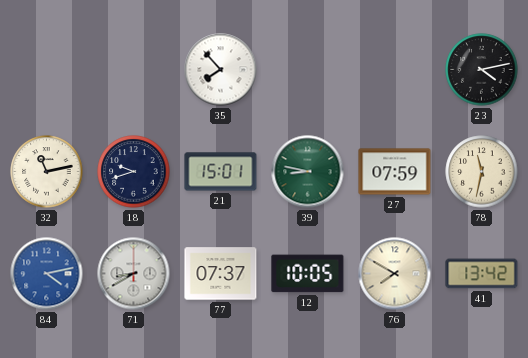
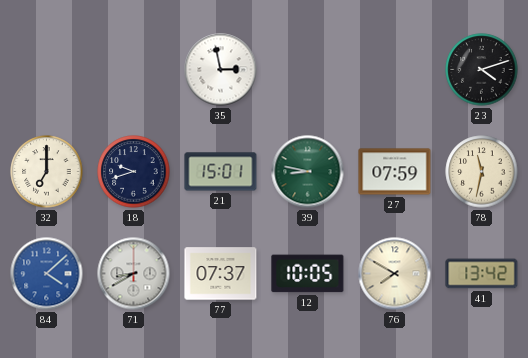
35: 7:53 -> 2:58 (221, 70)
23: 4:13 -> 4:12 (482, 70)
32: 11:13 -> 7:00 (47, 172)
84: 4:13 -> 4:08 (47, 274)
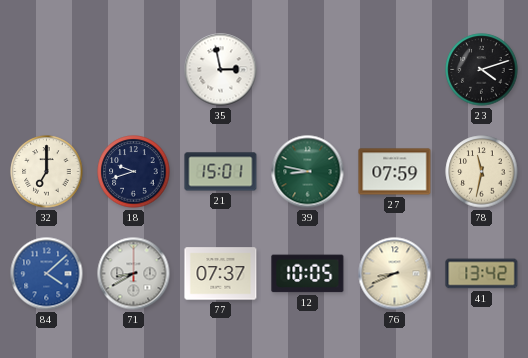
76: 7:50 -> 8:41 (395, 274)
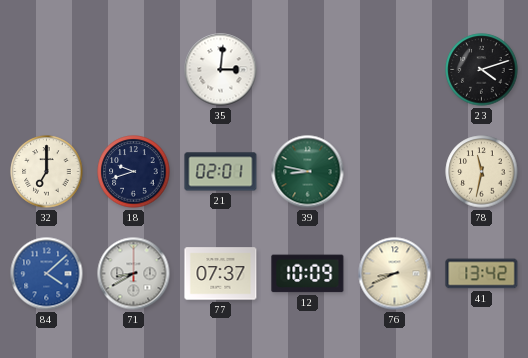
35: 2:58 -> 3:01 (221, 70)
21: 15:01 -> 02:01 (221, 172)
27: 07:59 -> none (395, 172)
12: 10:05 -> 10:09 (308, 274)
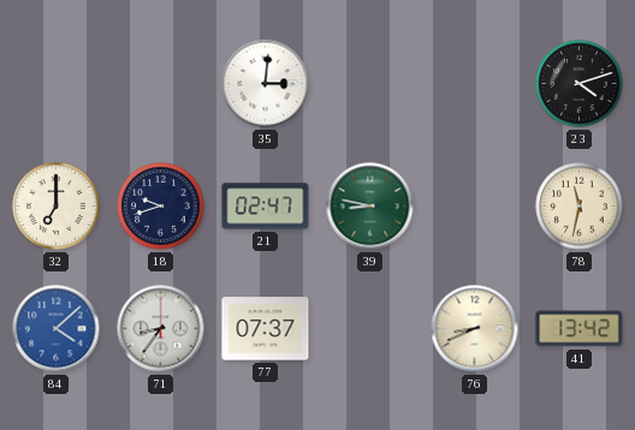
21: 02:01 -> 02:47 (266, 207)
71: 8:40 -> 8:36 (161, 329)
12: 10:09 -> none (308, 274)
